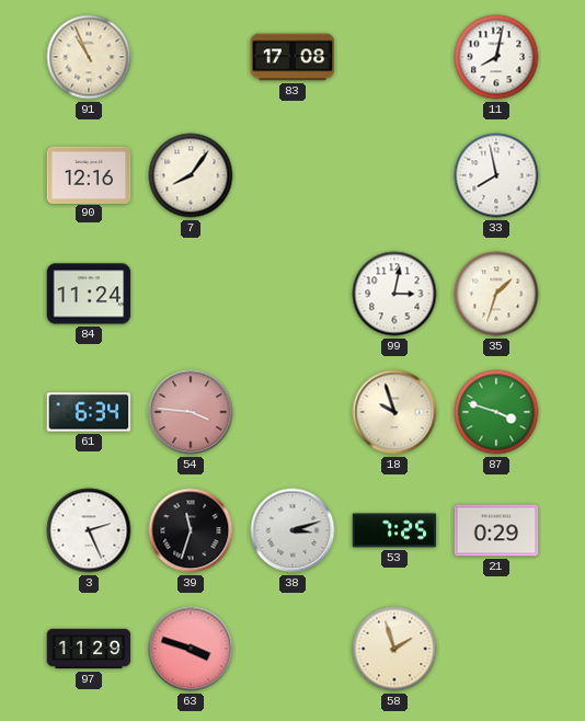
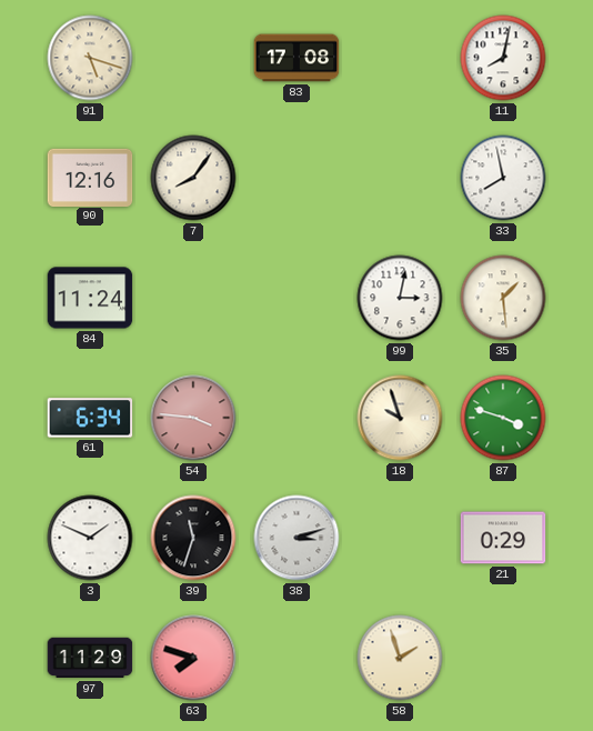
91: 10:56 -> 5:18 (90, 58)
35: 1:33 -> 1:29 (503, 298)
3: 2:26 -> 1:49 (90, 538)
53: 7:25 -> none (394, 530)
63: 3:48 -> 7:48 (193, 658)
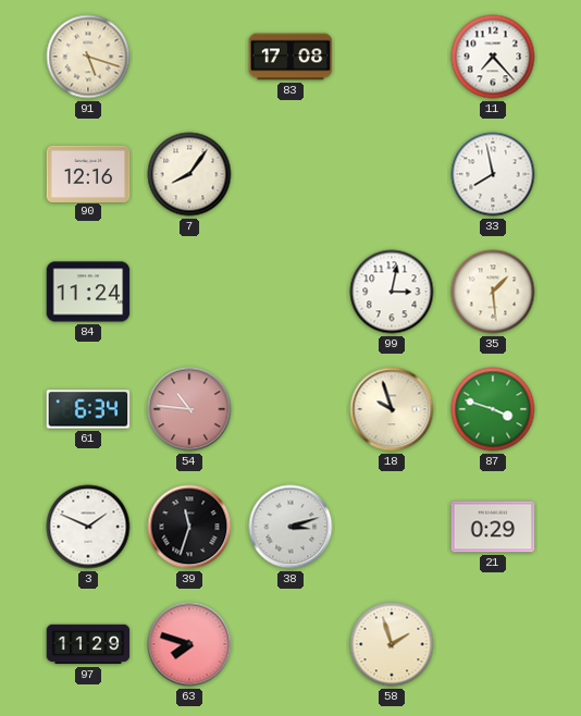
11: 8:02 -> 7:23 (493, 57)
54: 3:46 -> 10:46 (189, 409)
